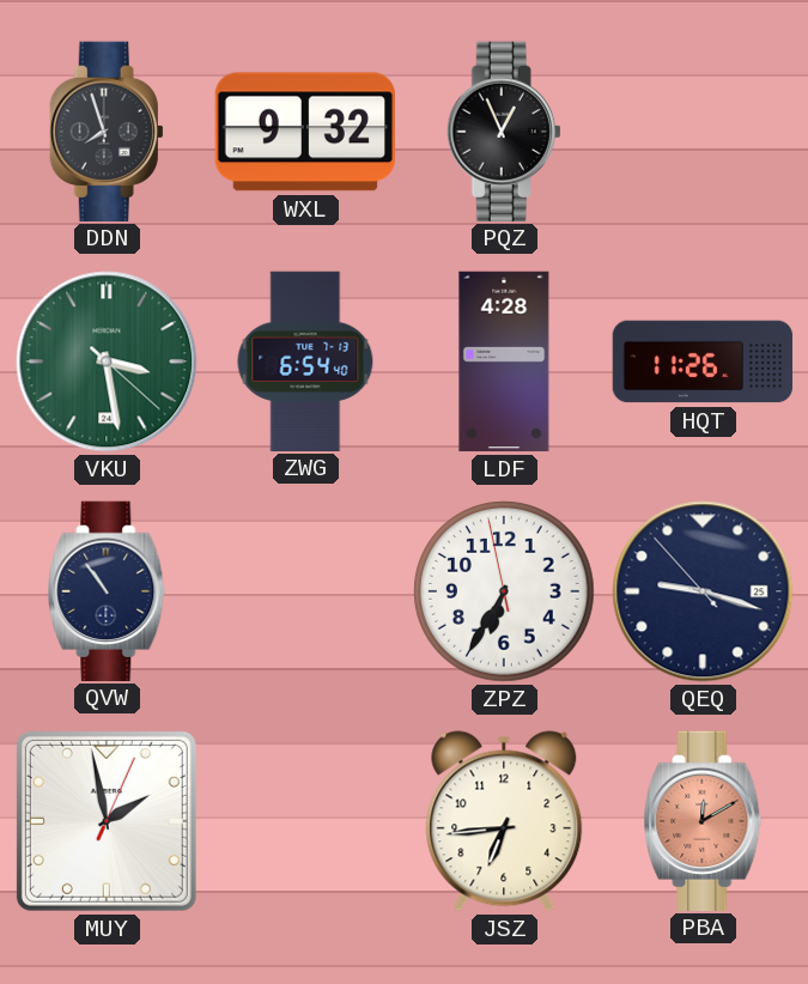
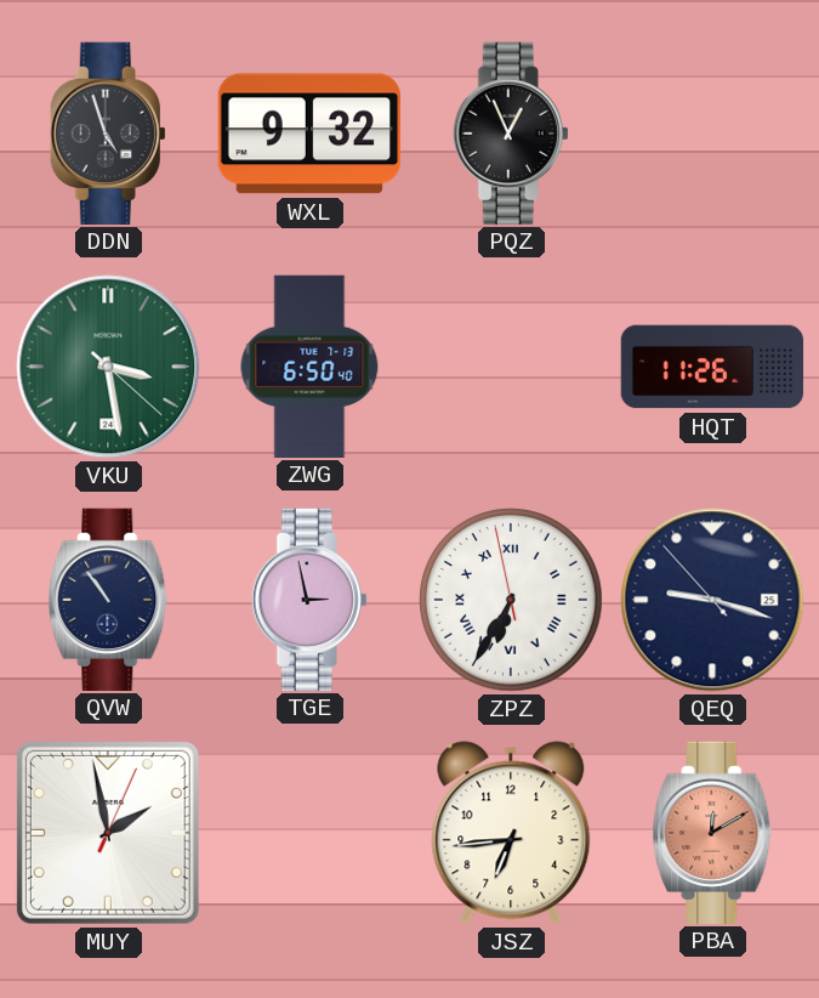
DDN: 7:57 -> 4:57 (108, 132)
ZWG: 6:54 -> 6:50 (309, 365)
LDF: 4:28 -> none (504, 362)
TGE: none -> 2:58 (309, 599)
ZPZ numerals: Arabic -> Roman (512, 601)
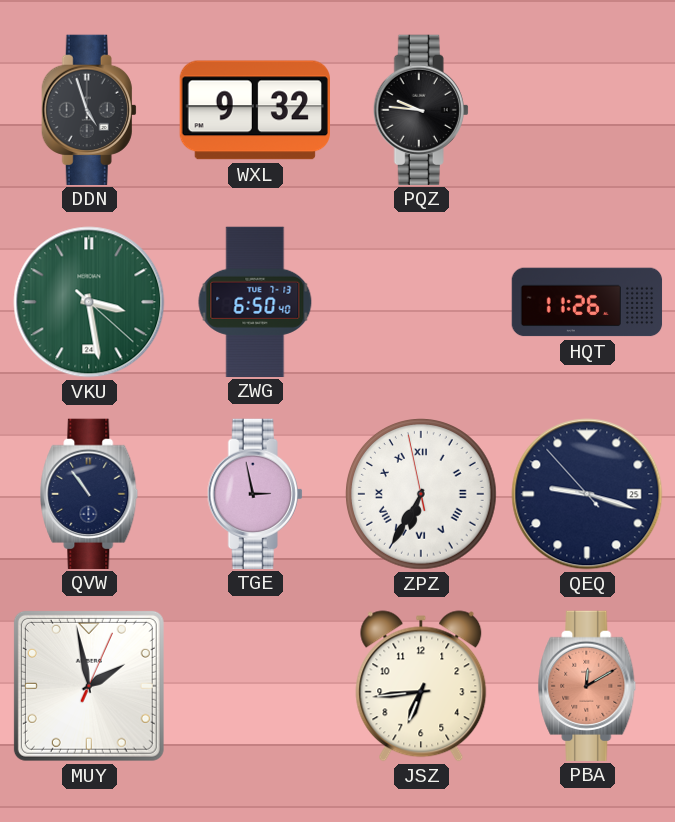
PQZ: 12:56 -> 9:46 (421, 109)
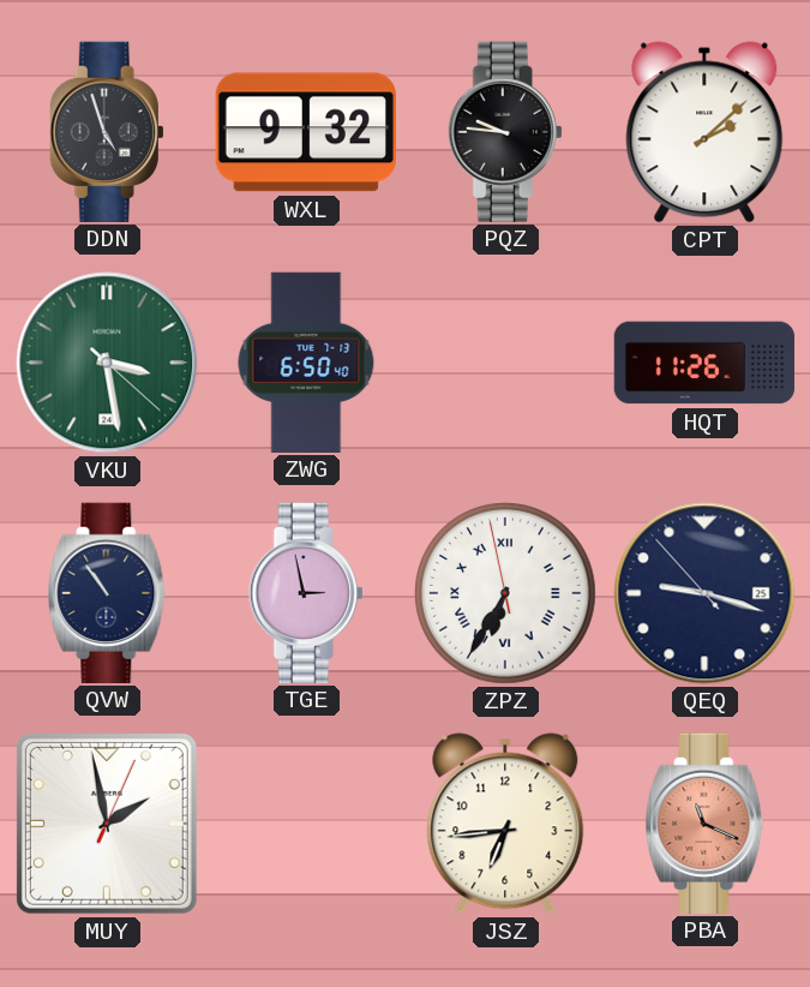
CPT: none -> 2:08 (704, 132)
PBA: 12:10 -> 11:19 (704, 822)
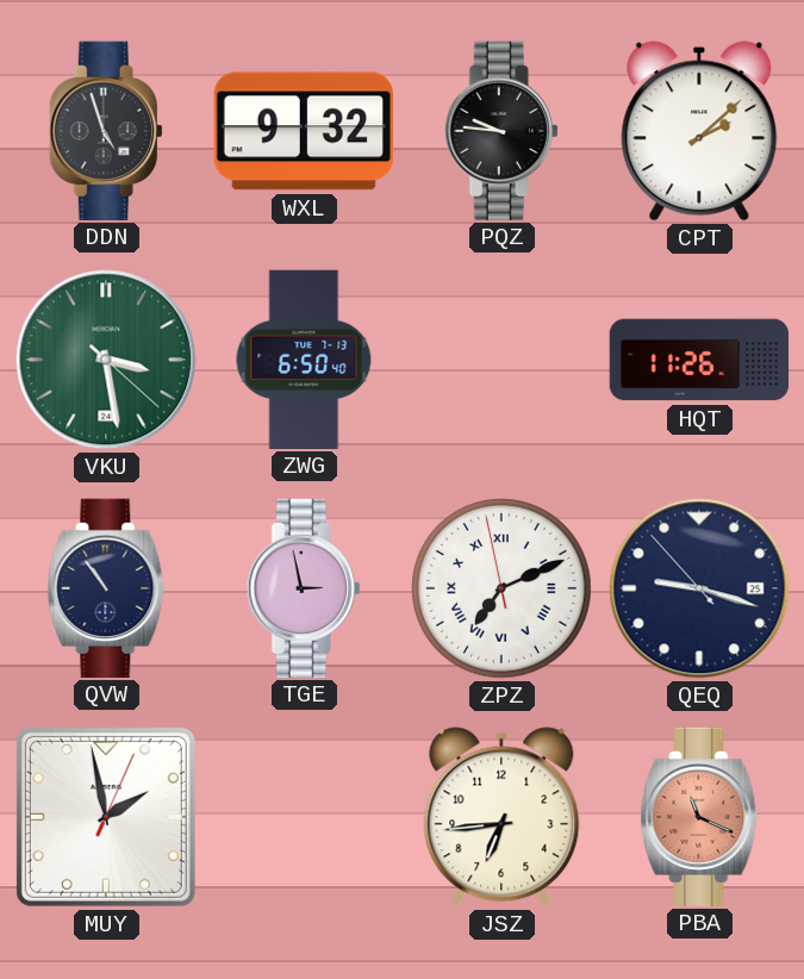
ZPZ: 6:34 -> 7:10 (503, 590)
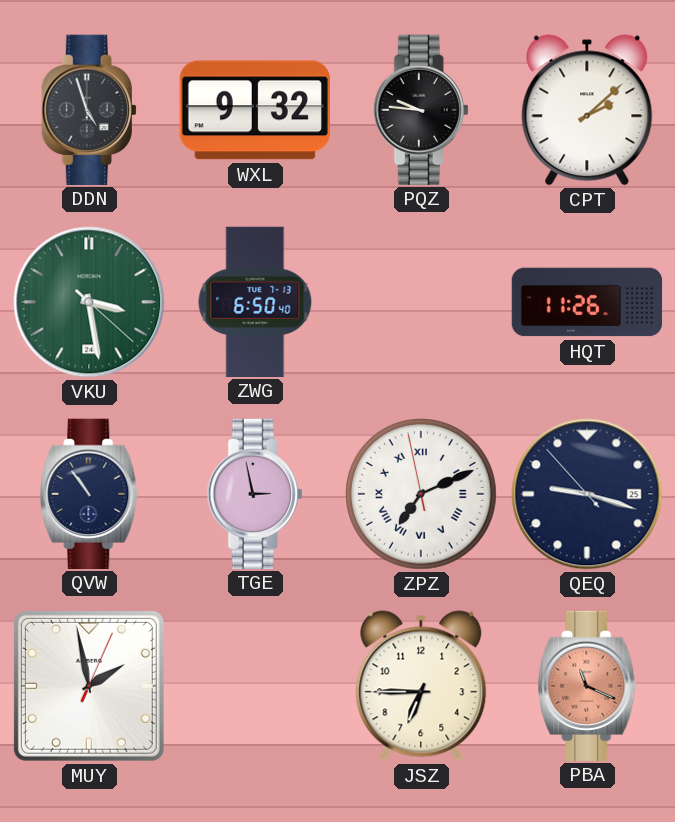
JSZ: 6:44 -> 6:45 (421, 686)
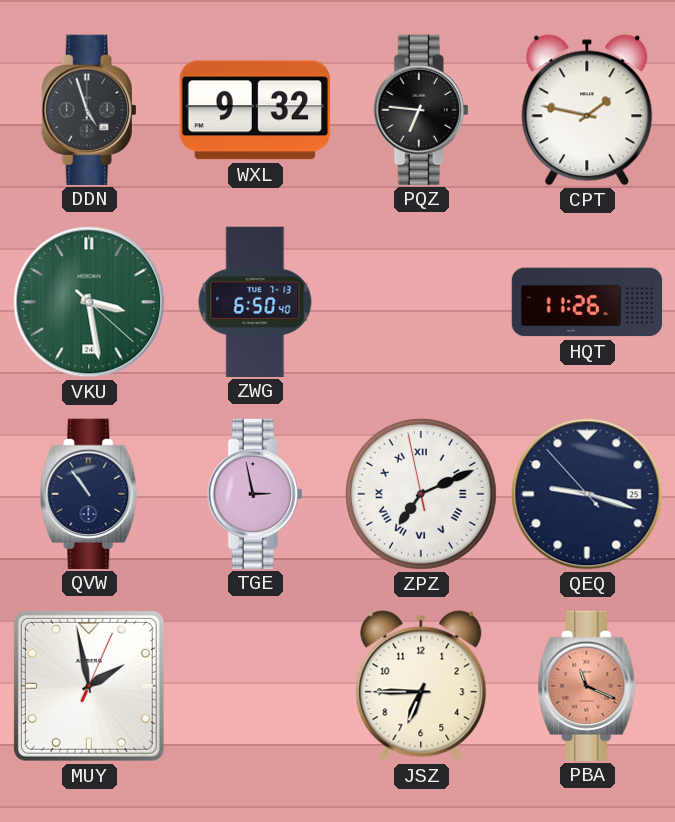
PQZ: 9:46 -> 6:46 (421, 109)
CPT: 2:08 -> 1:47 (587, 110)
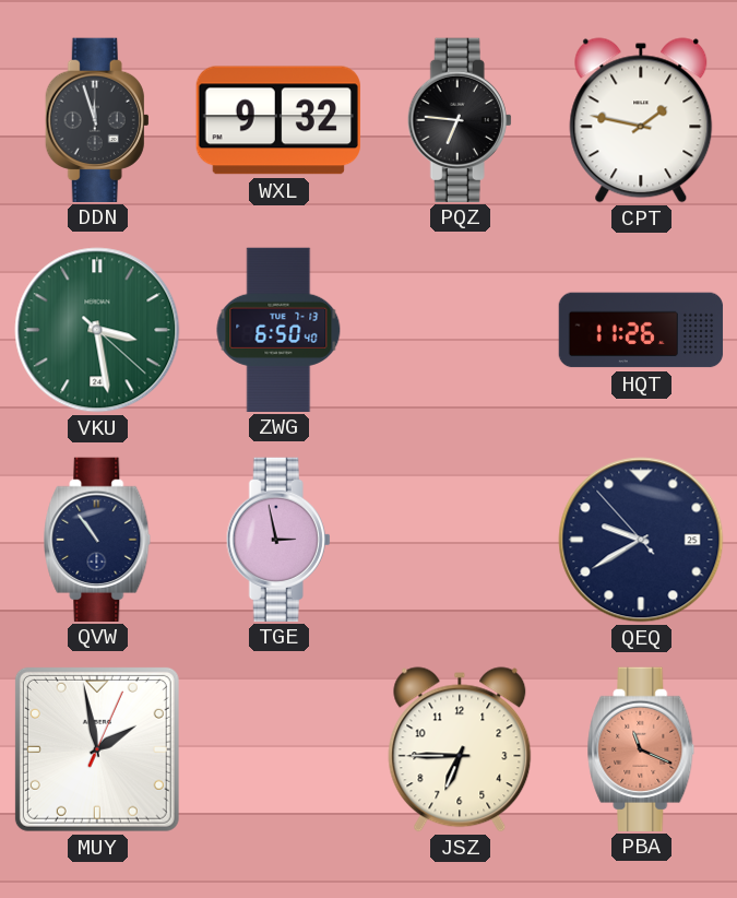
DDN: 4:57 -> 11:57 (97, 119)
ZPZ: 7:10 -> none (422, 495)
QEQ: 9:17 -> 9:39 (641, 540)
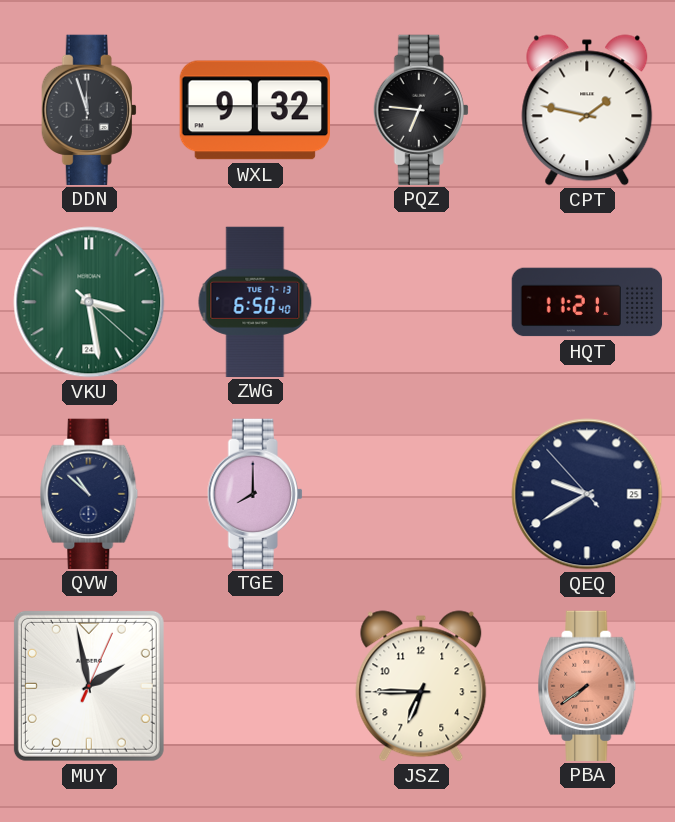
HQT: 11:26 -> 11:21 (587, 302)
QVW: 10:54 -> 10:52 (89, 493)
TGE: 2:58 -> 8:00 (255, 493)
PBA: 11:19 -> 7:39 (587, 685)
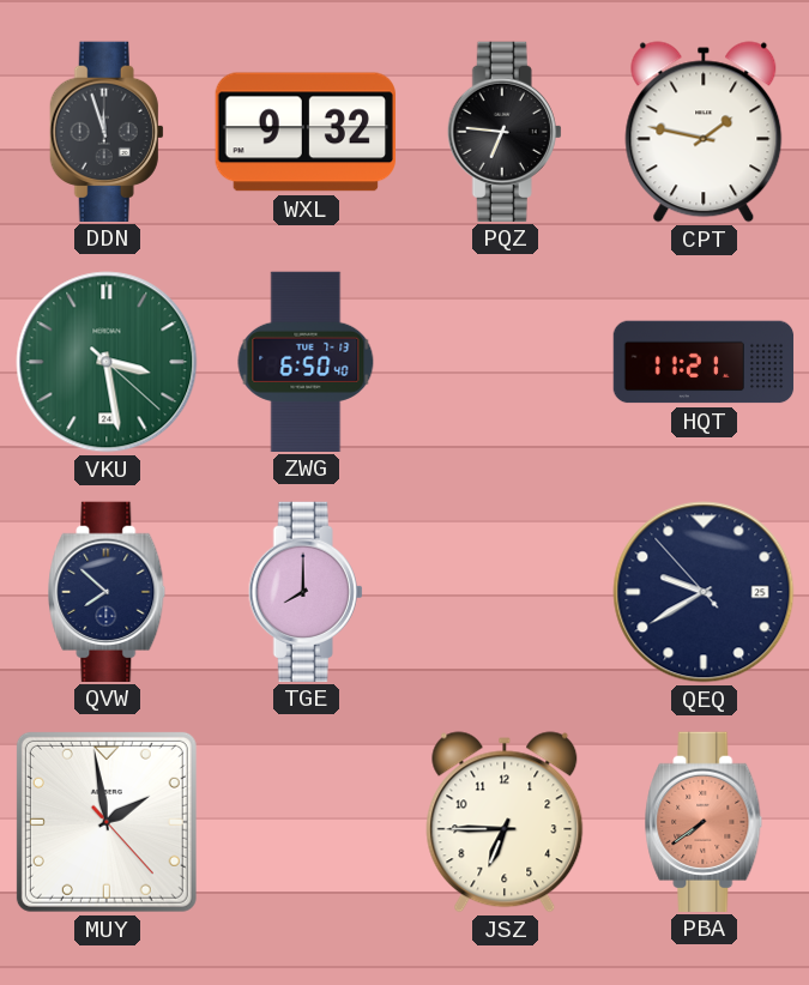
QVW: 10:52 -> 7:52 (107, 591)
MUY: 1:58:04 -> 1:58:23 (107, 822)
